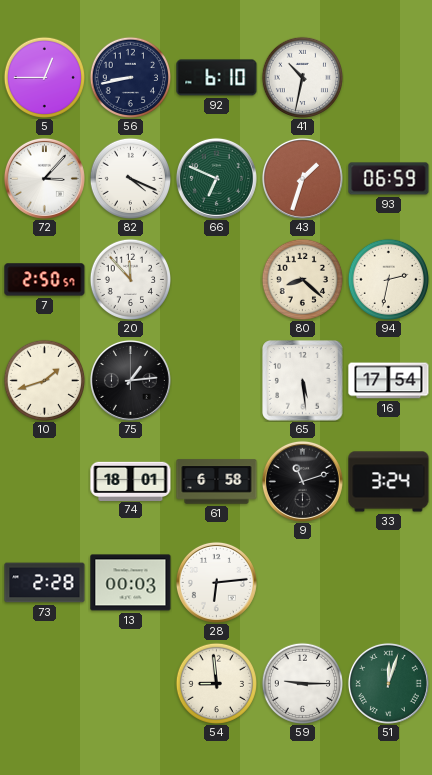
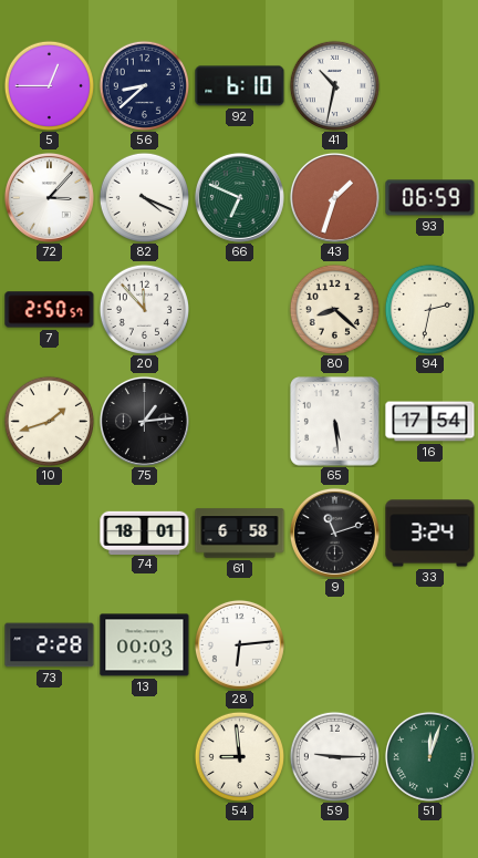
56: 8:43 -> 8:38 (144, 85)
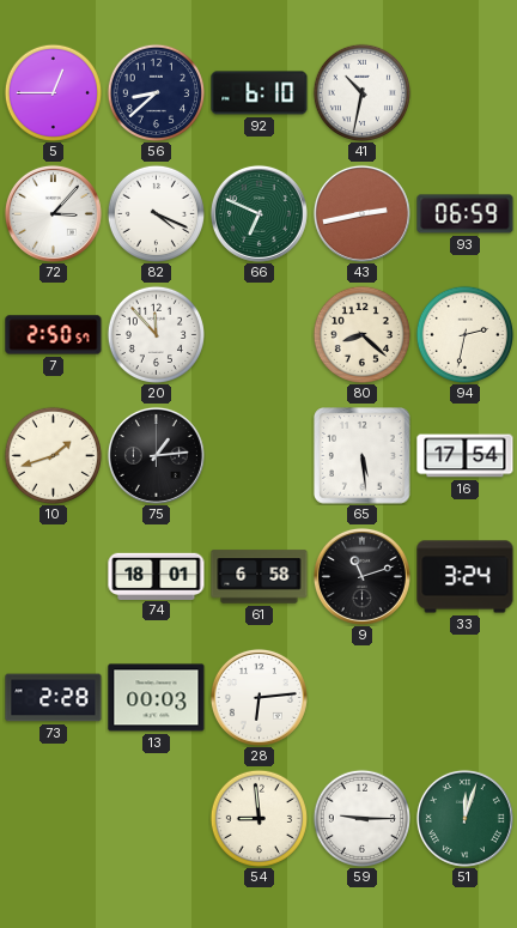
43: 1:33 -> 2:43 (361, 213)
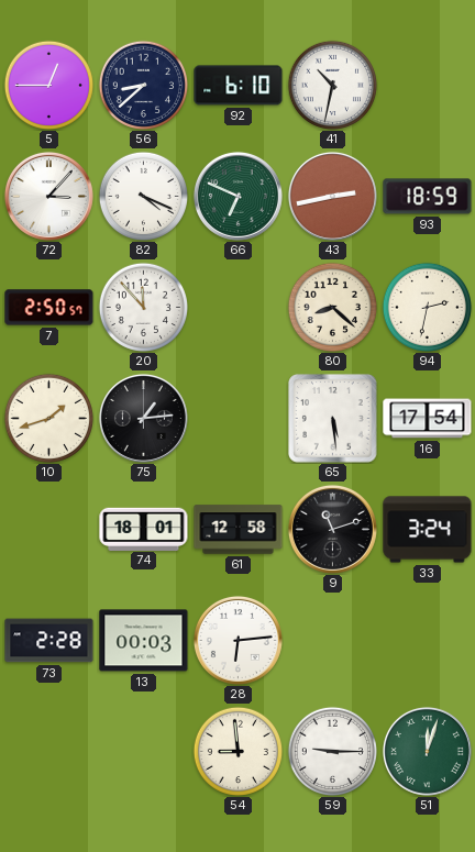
93: 06:59 -> 18:59 (428, 197)
61: 6:58 -> 12:58 (239, 530)
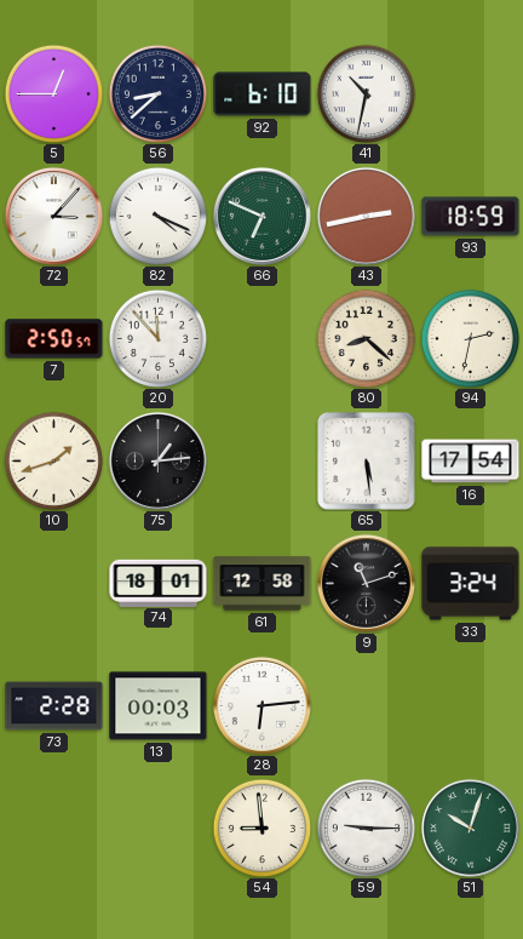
51: 12:03 -> 10:03 (470, 828)
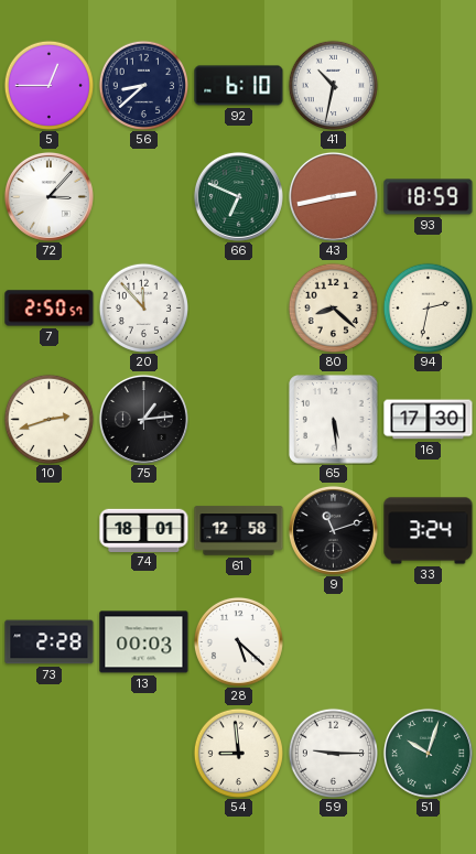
82: 4:19 -> none (157, 216)
10: 1:42 -> 2:42 (48, 419)
16: 17:54 -> 17:30 (429, 420)
28: 6:14 -> 5:22 (238, 641)
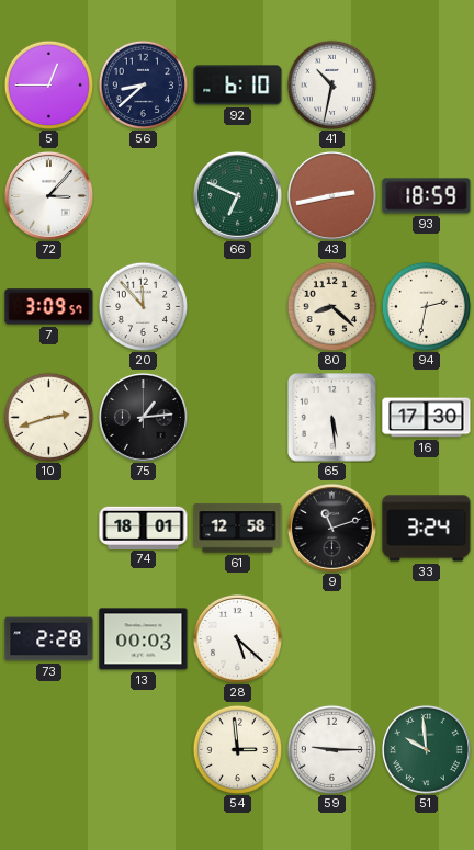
7: 2:50 -> 3:09 (49, 307)
54: 8:59 -> 2:59 (237, 749)
51: 10:03 -> 9:59 (426, 749)
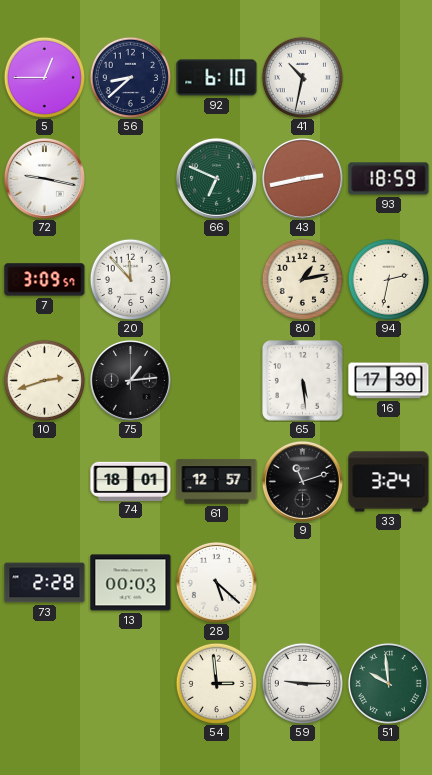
72: 3:07 -> 9:17 (44, 178)
80: 8:22 -> 1:13 (302, 279)
61: 12:58 -> 12:57 (217, 482)
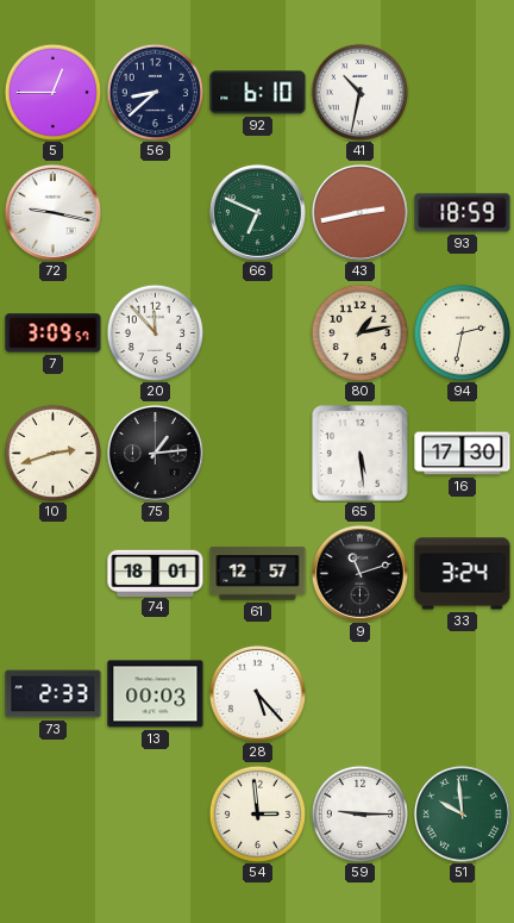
73: 2:28 -> 2:33 (54, 694)
28: 5:22 -> 5:23 (257, 693)
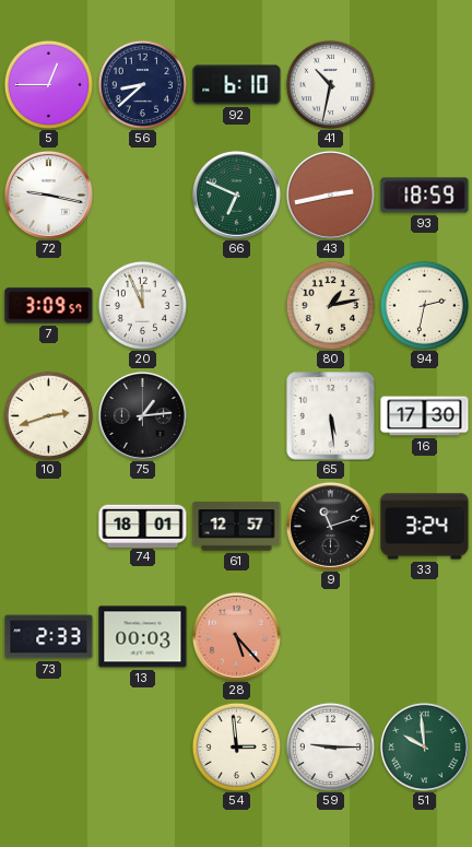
20: 11:53 -> 11:56 (142, 305)
28 dial: white -> salmon (236, 636)
